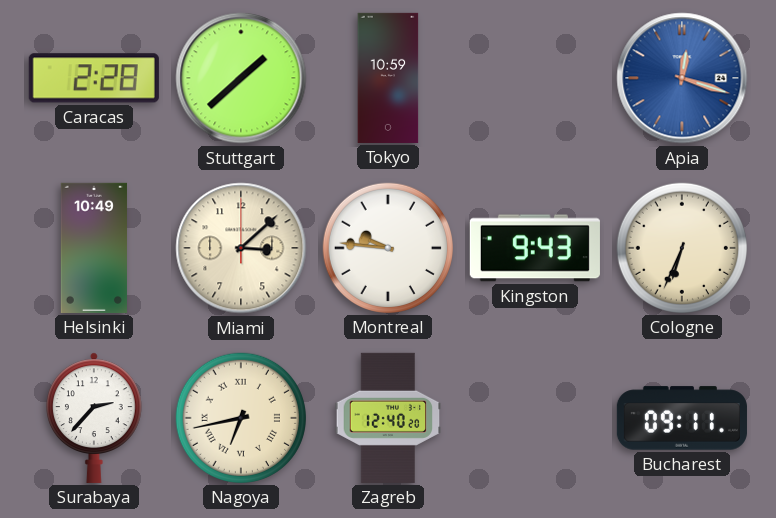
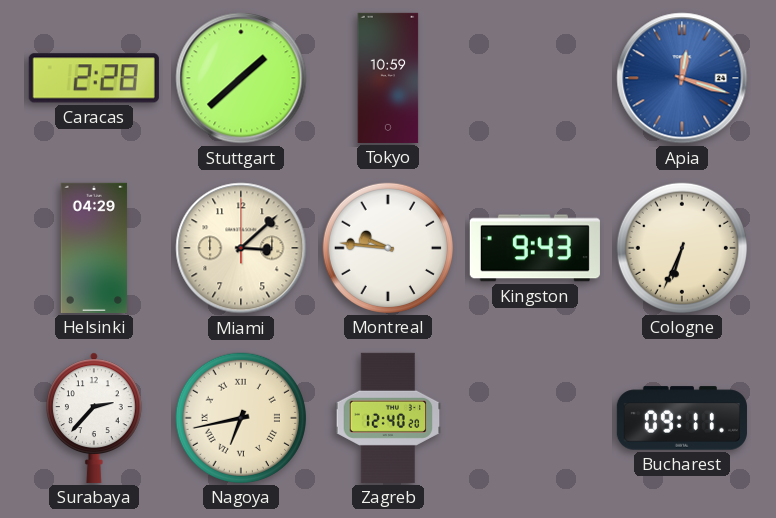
Helsinki: 10:49 -> 04:29 (94, 248)
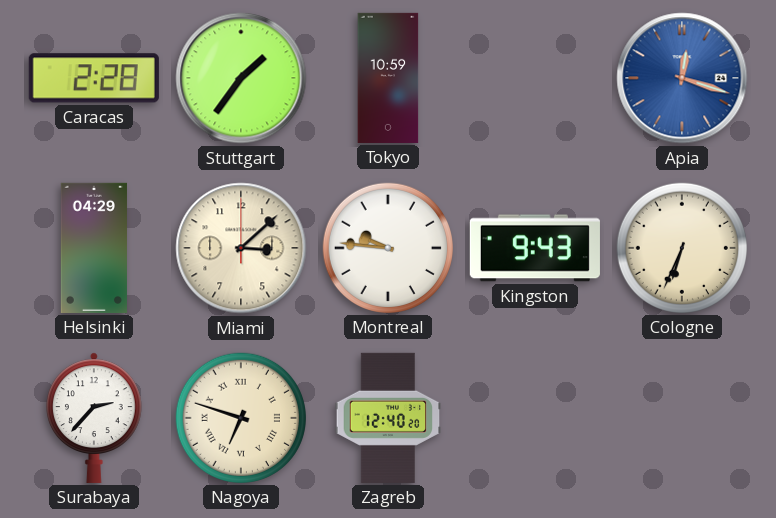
Stuttgart: 1:38 -> 1:36 (241, 78)
Nagoya: 6:43 -> 6:48 (241, 418)
Bucharest: 09:11 -> none (682, 418)
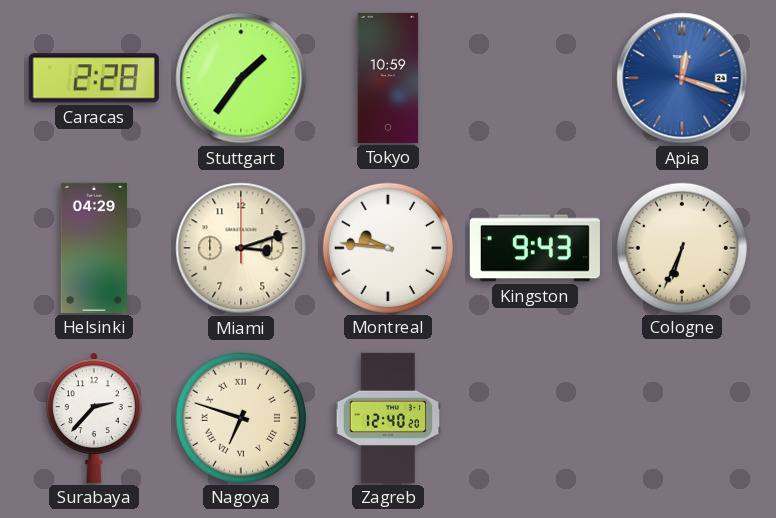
Miami: 3:08 -> 3:12 (241, 248)
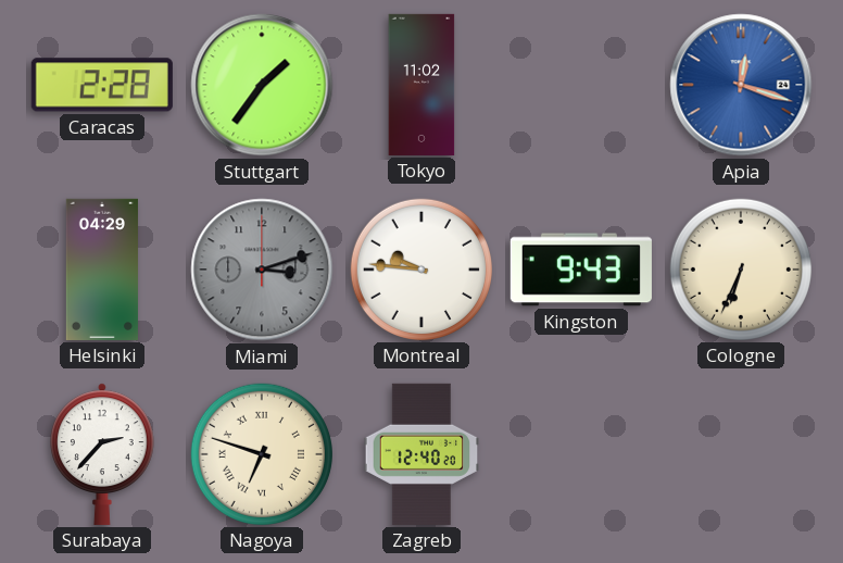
Tokyo: 10:59 -> 11:02 (421, 85)
Miami dial: cream -> grey (262, 270)
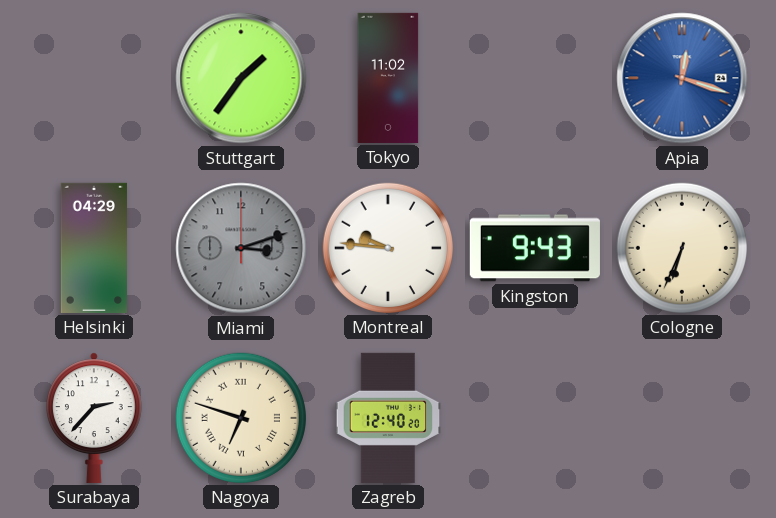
Caracas: 2:28 -> none (102, 85)
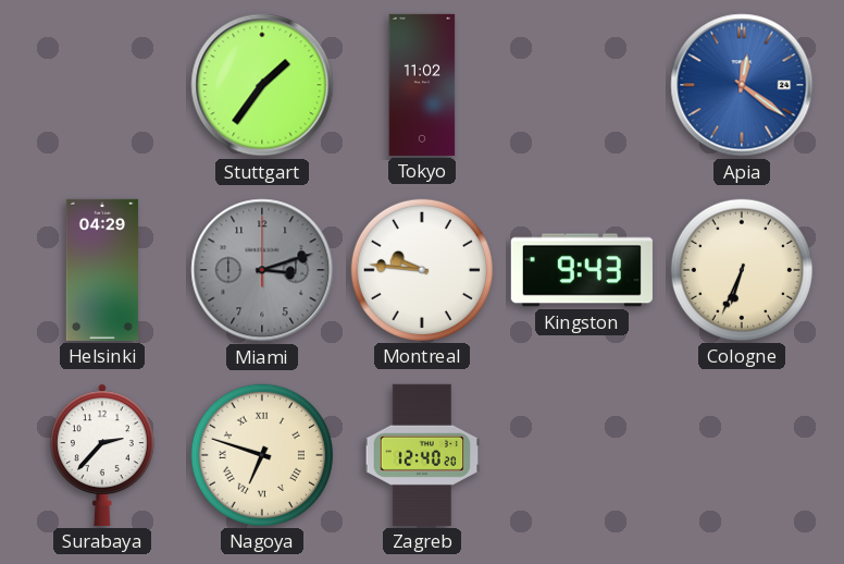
Apia: 12:18 -> 12:21 (742, 85)
